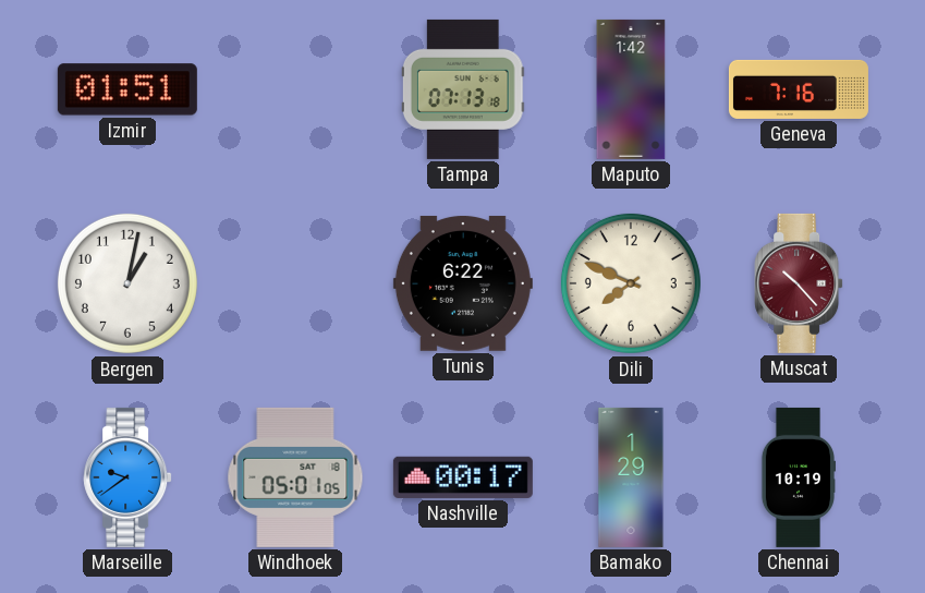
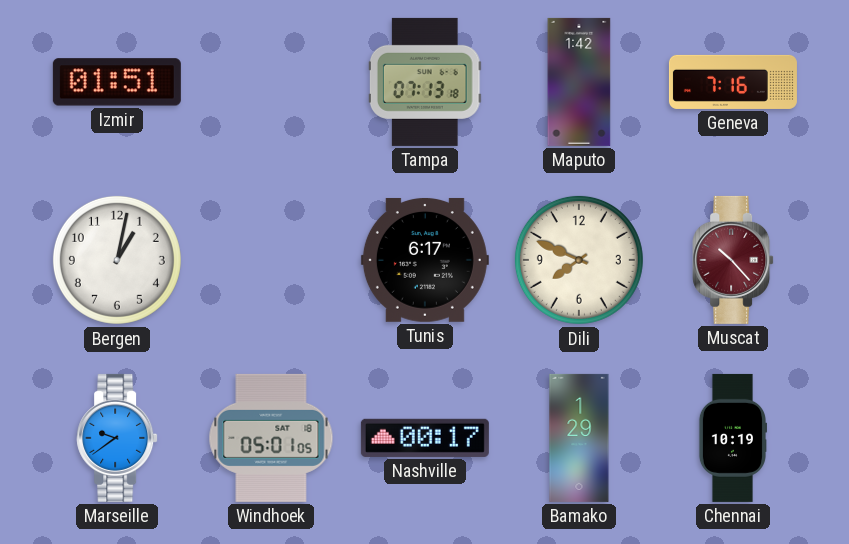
Tunis: 6:22 -> 6:17 (425, 260)
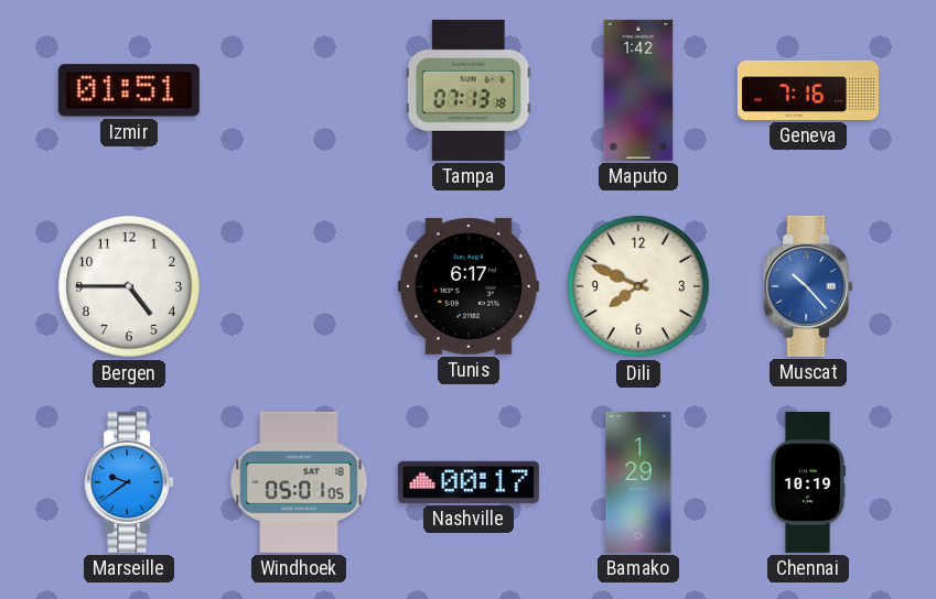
Bergen: 1:02 -> 4:45 (129, 286)
Muscat dial: burgundy -> blue (808, 286)
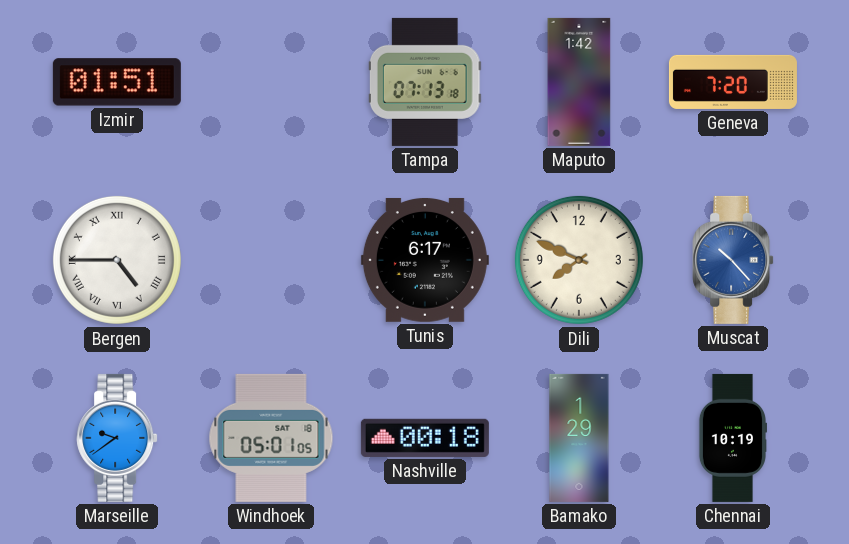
Geneva: 7:16 -> 7:20 (733, 82)
Bergen numerals: Arabic -> Roman (117, 260)
Nashville: 00:17 -> 00:18 (425, 438)
